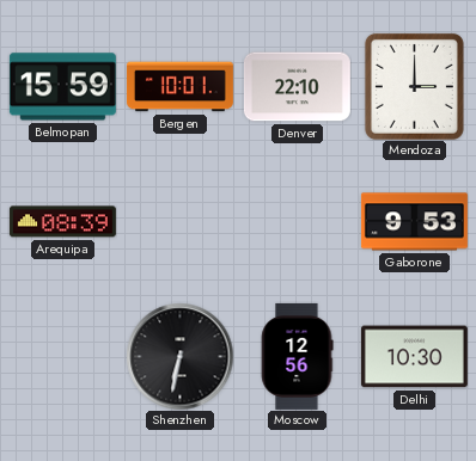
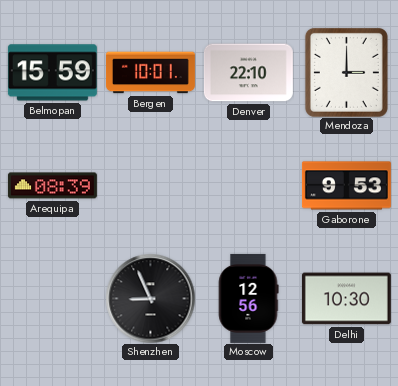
Shenzhen: 6:32 -> 8:56 (150, 298)
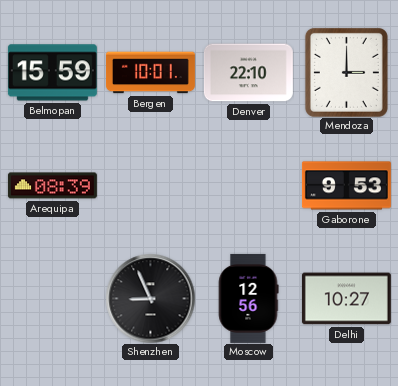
Delhi: 10:30 -> 10:27 (346, 299)
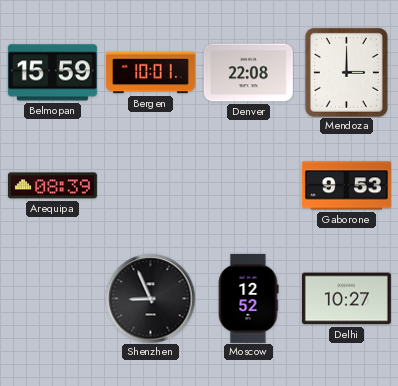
Denver: 22:10 -> 22:08 (248, 73)
Moscow: 12:56 -> 12:52 (248, 298)
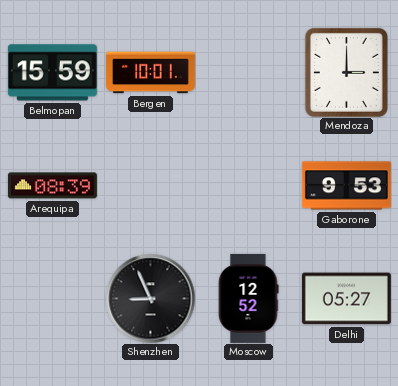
Denver: 22:08 -> none (248, 73)
Delhi: 10:27 -> 05:27 (346, 299)
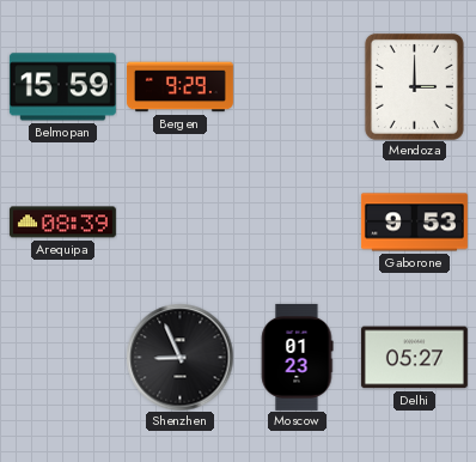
Bergen: 10:01 -> 9:29 (179, 87)
Moscow: 12:52 -> 01:23 (297, 357)
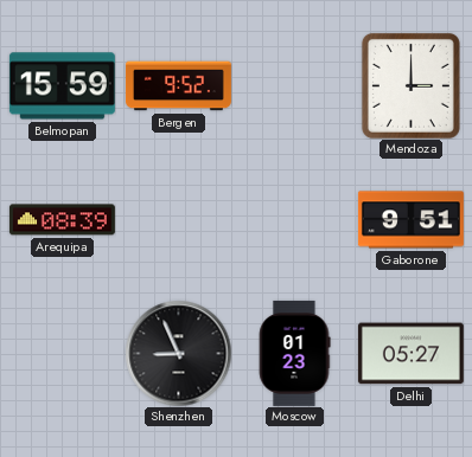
Bergen: 9:29 -> 9:52 (178, 86)
Gaborone: 9:53 -> 9:51 (410, 220)
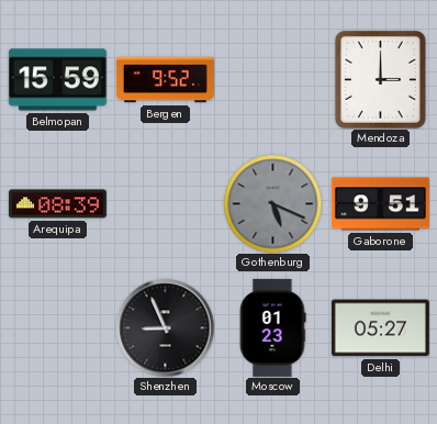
Gothenburg: none -> 5:19 (272, 203)
